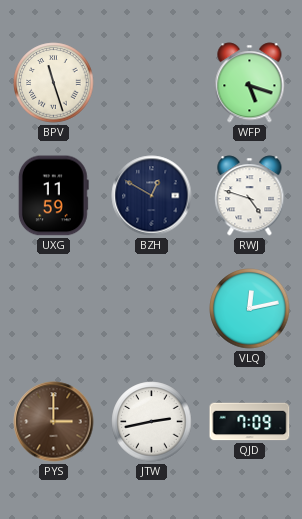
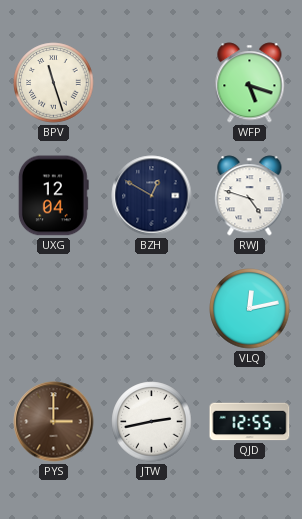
UXG: 11:59 -> 12:04 (53, 196)
QJD: 7:09 -> 12:55 (250, 422)
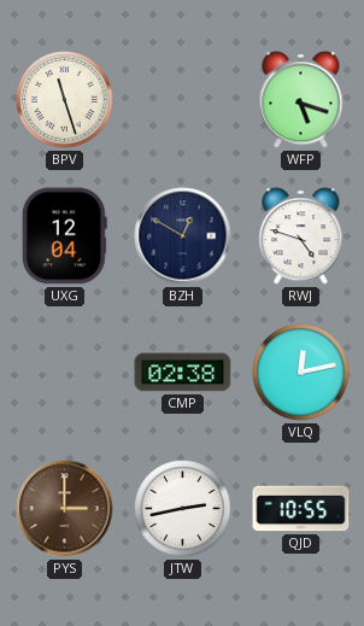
CMP: none -> 02:38 (183, 373)
QJD: 12:55 -> 10:55 (301, 509)
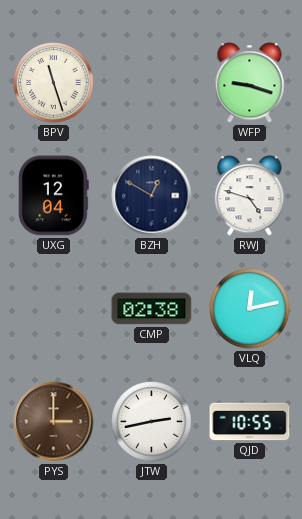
WFP: 5:18 -> 9:18 (250, 83)
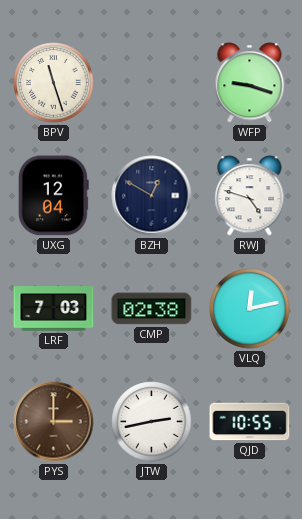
LRF: none -> 7:03 (54, 309)
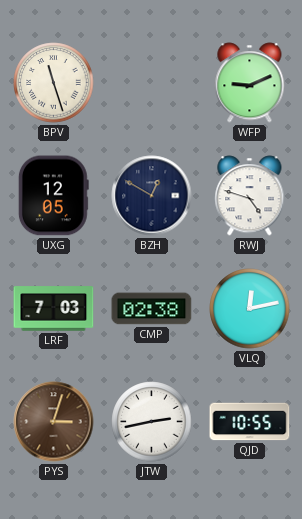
WFP: 9:18 -> 9:11 (250, 83)
UXG: 12:04 -> 12:05 (53, 196)
PYS: 3:00 -> 3:03 (54, 422)
